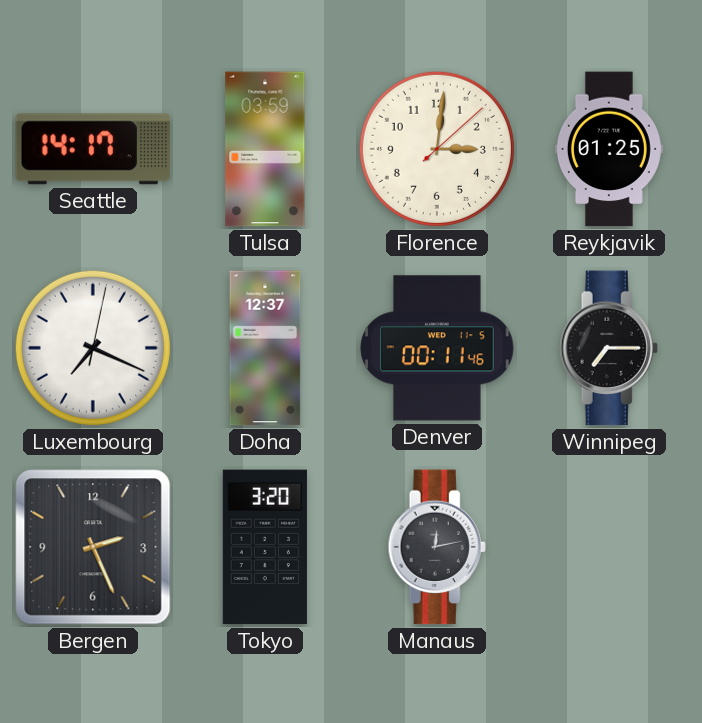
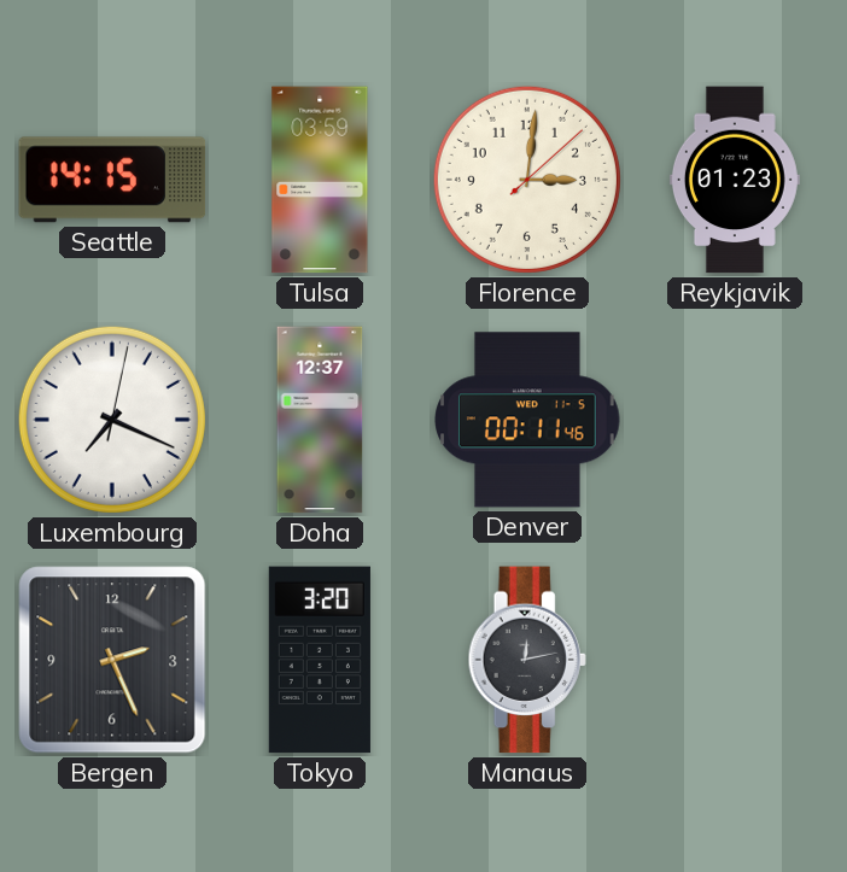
Seattle: 14:17 -> 14:15 (112, 180)
Reykjavik: 01:25 -> 01:23 (735, 180)
Winnipeg: 7:15 -> none (609, 348)
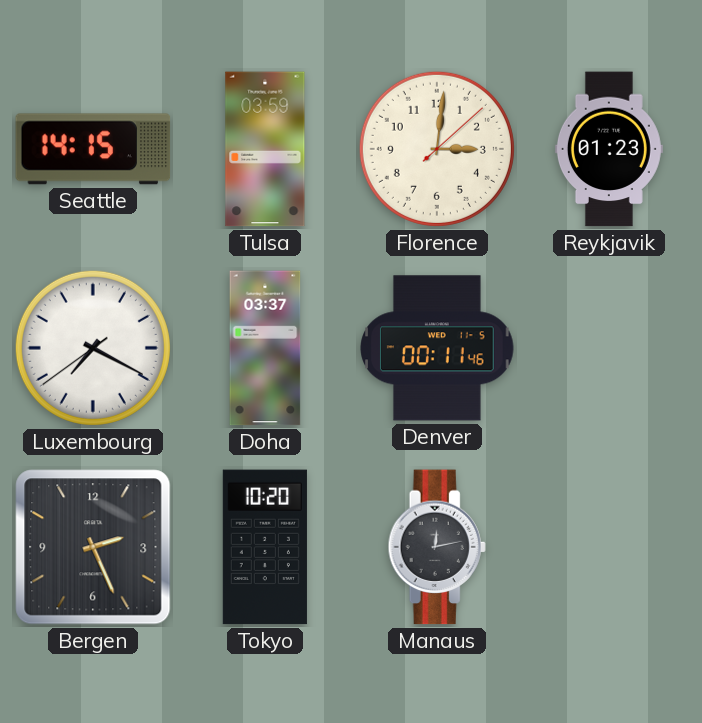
Luxembourg: 7:19:02 -> 7:19:39 (93, 348)
Doha: 12:37 -> 03:37 (265, 348)
Tokyo: 3:20 -> 10:20 (265, 547)
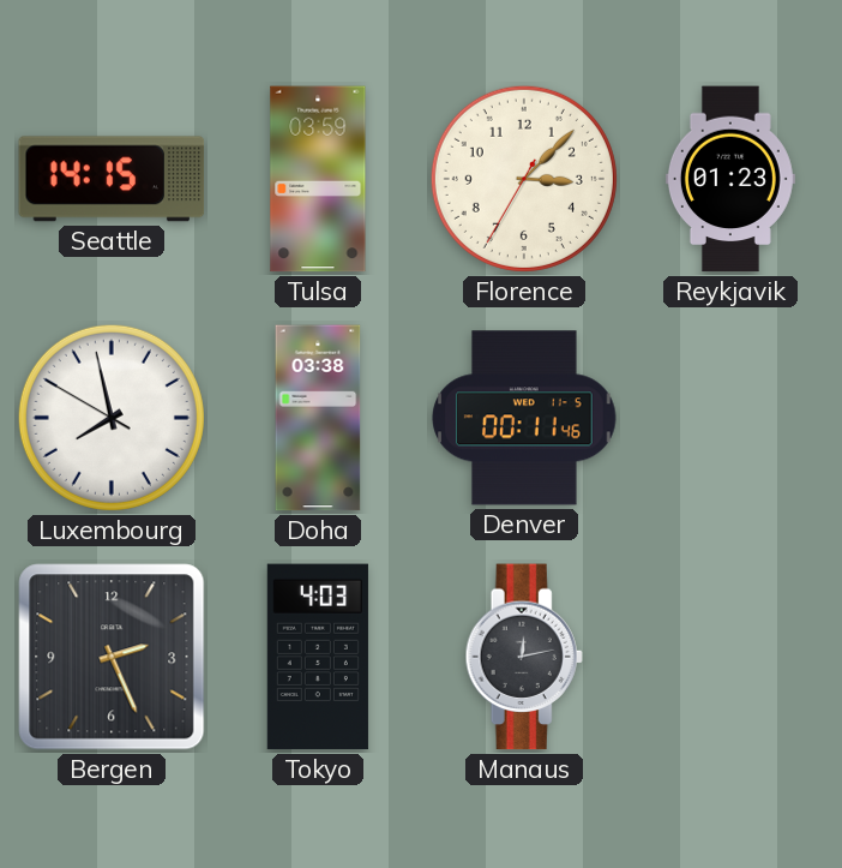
Florence: 3:01 -> 3:07 (524, 179)
Luxembourg: 7:19 -> 7:57 (112, 418)
Doha: 03:37 -> 03:38 (318, 418)
Tokyo: 10:20 -> 4:03 (318, 657)
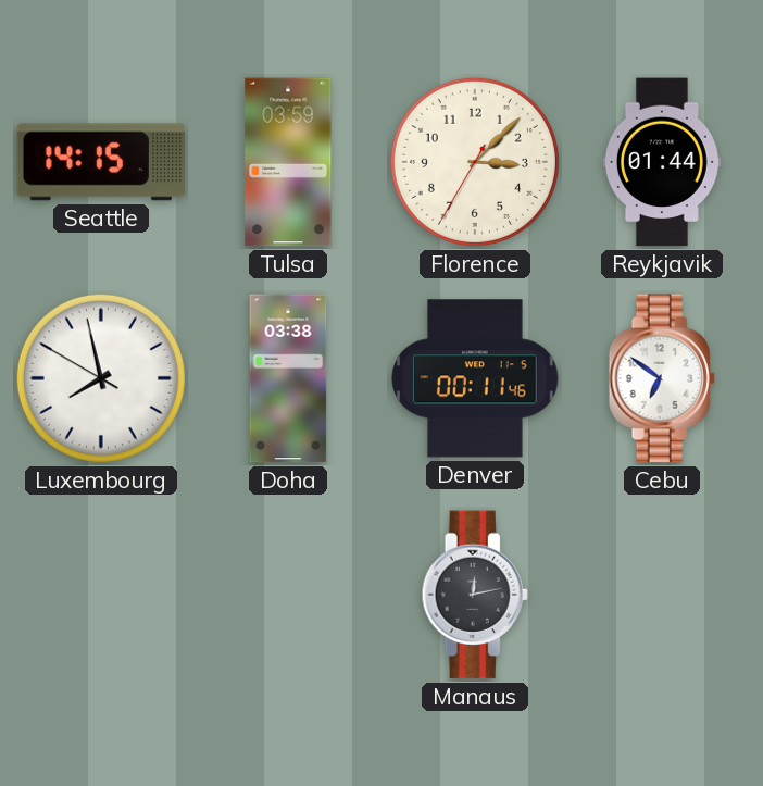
Reykjavik: 01:23 -> 01:44 (662, 162)
Cebu: none -> 6:51 (662, 378)
Bergen: 2:26 -> none (112, 657)
Tokyo: 4:03 -> none (318, 657)
